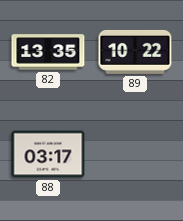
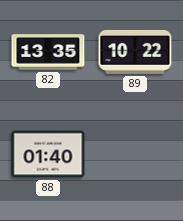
88: 03:17 -> 01:40 (48, 154)
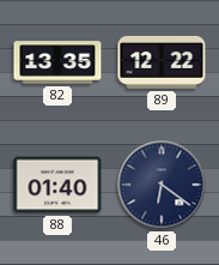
89: 10:22 -> 12:22 (162, 62)
46: none -> 6:21 (162, 185)
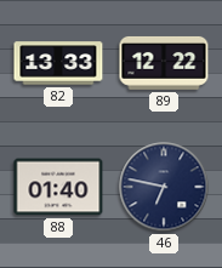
82: 13:35 -> 13:33 (58, 63)
46: 6:21 -> 6:47 (164, 187)
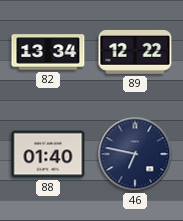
82: 13:33 -> 13:34 (48, 52)
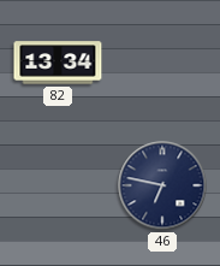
89: 12:22 -> none (135, 52)
88: 01:40 -> none (48, 154)
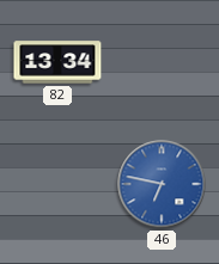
46 dial: navy -> blue (162, 184)
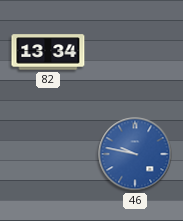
46: 6:47 -> 9:47 (135, 154)
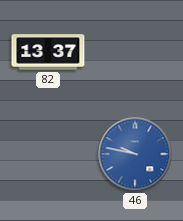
82: 13:34 -> 13:37 (48, 52)
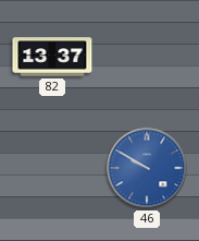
46: 9:47 -> 9:50 (147, 168)
